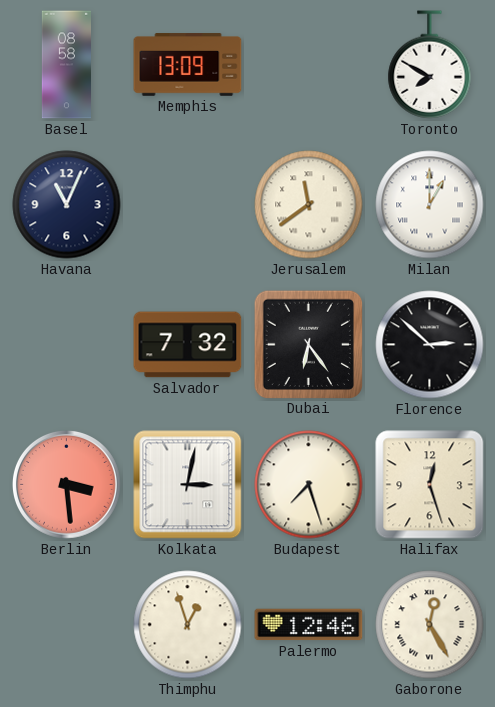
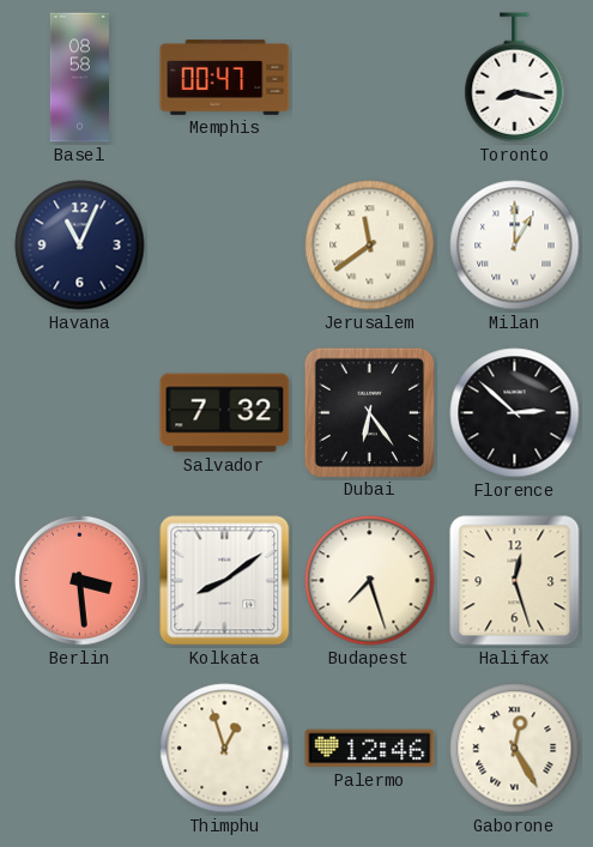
Memphis: 13:09 -> 00:47 (225, 78)
Toronto: 7:50 -> 8:17 (515, 78)
Kolkata: 3:02 -> 8:09 (225, 581)
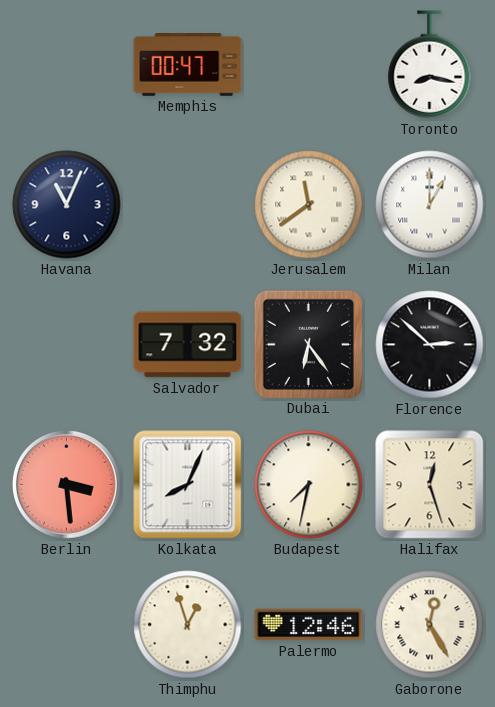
Basel: 08:58 -> none (79, 78)
Kolkata: 8:09 -> 8:04 (188, 485)
Budapest: 7:27 -> 7:32 (309, 485)
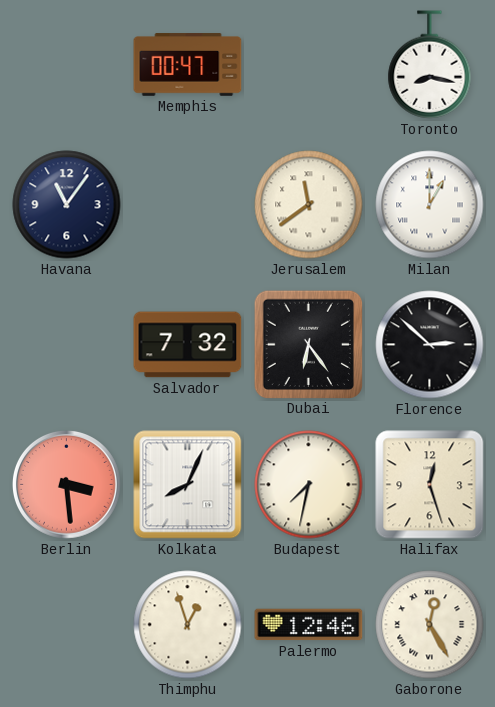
Havana: 11:04 -> 11:06 (67, 205)
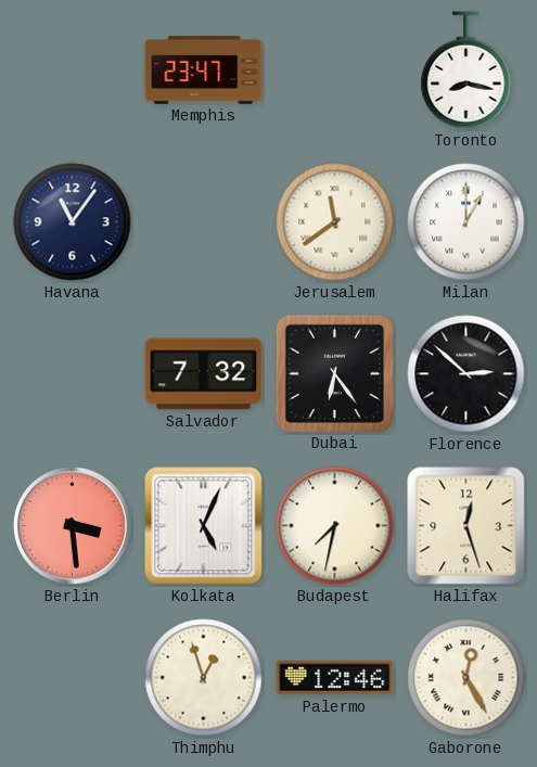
Memphis: 00:47 -> 23:47 (204, 71)
Kolkata: 8:04 -> 5:04 (204, 526)
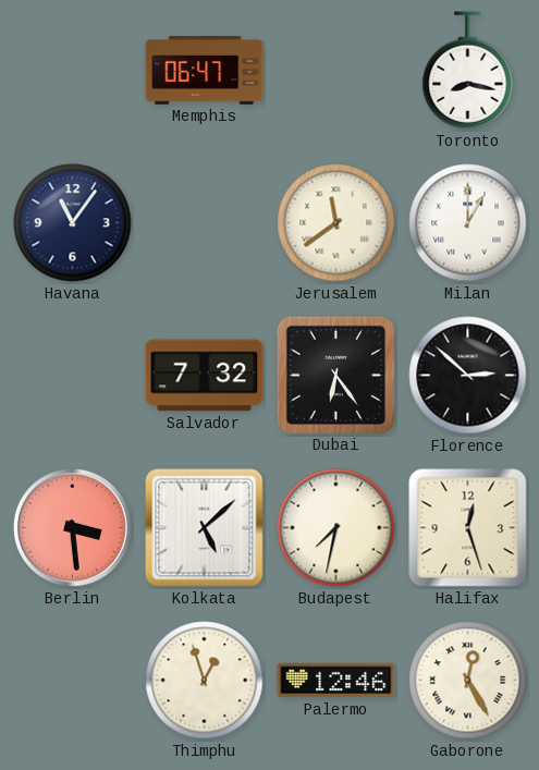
Memphis: 23:47 -> 06:47 (205, 71)
Kolkata: 5:04 -> 5:08 (205, 528)
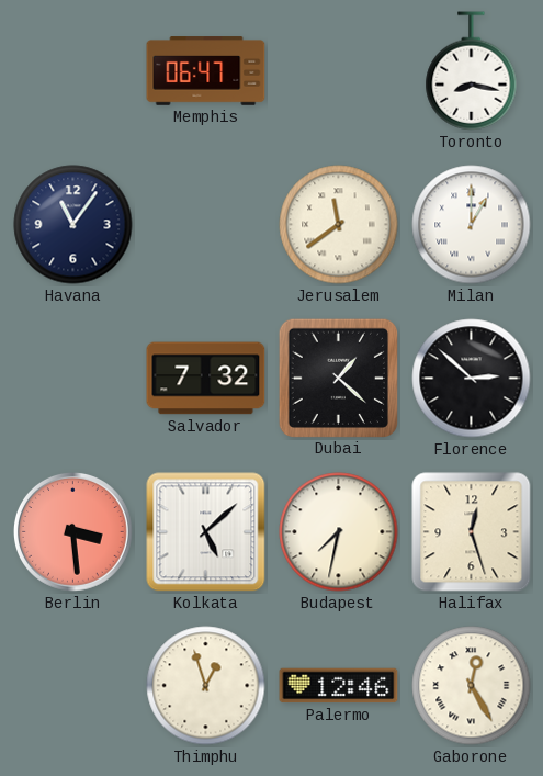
Dubai: 6:24 -> 1:22 (338, 378)
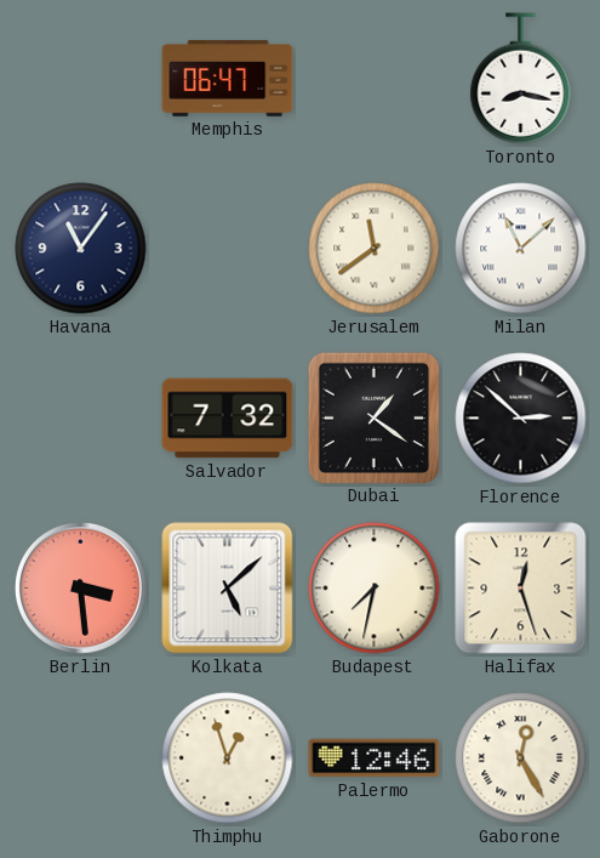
Milan: 1:00 -> 11:08 (521, 249)
Dubai: 1:22 -> 1:21 (373, 417)
